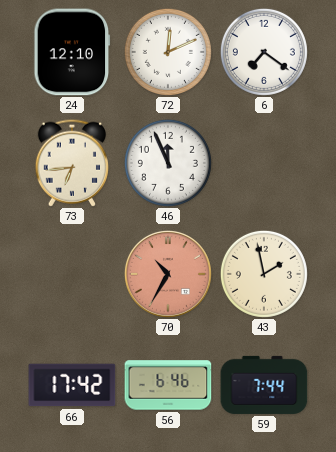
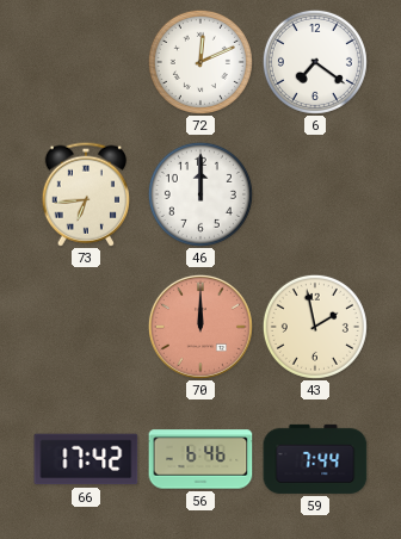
24: 12:10 -> none (72, 52)
46: 11:56 -> 12:00 (200, 194)
70: 10:35 -> 12:00 (200, 327)
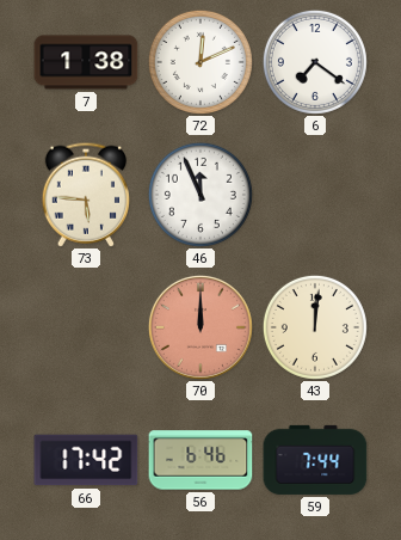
7: none -> 1:38 (86, 62)
73: 6:44 -> 5:46 (85, 195)
46: 12:00 -> 11:56 (200, 195)
43: 1:58 -> 12:01 (315, 327)
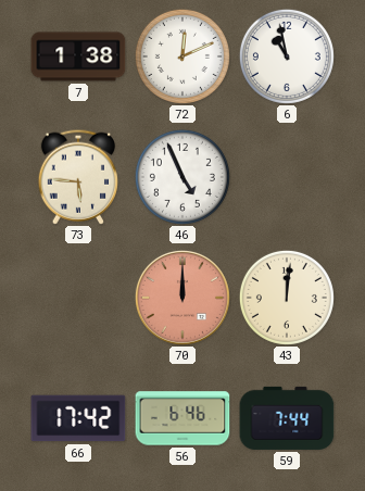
6: 7:21 -> 10:58 (287, 56)
46: 11:56 -> 4:56 (182, 177)
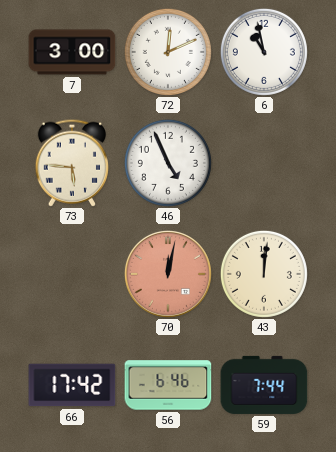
7: 1:38 -> 3:00 (72, 52)
70: 12:00 -> 12:02 (168, 274)
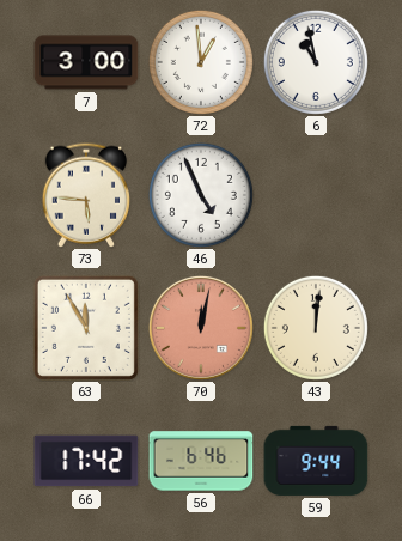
72: 12:11 -> 12:59 (201, 62)
63: none -> 11:55 (86, 328)
59: 7:44 -> 9:44 (316, 461)
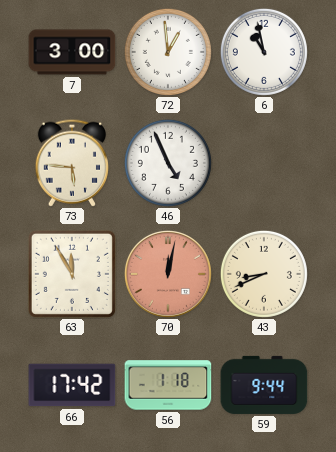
43: 12:01 -> 8:41 (264, 274)
56: 6:46 -> 1:18 (168, 385)
